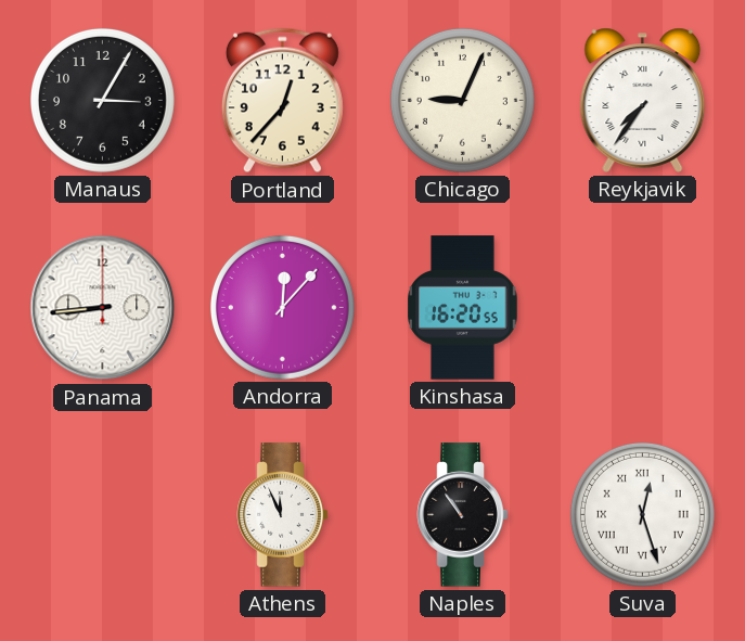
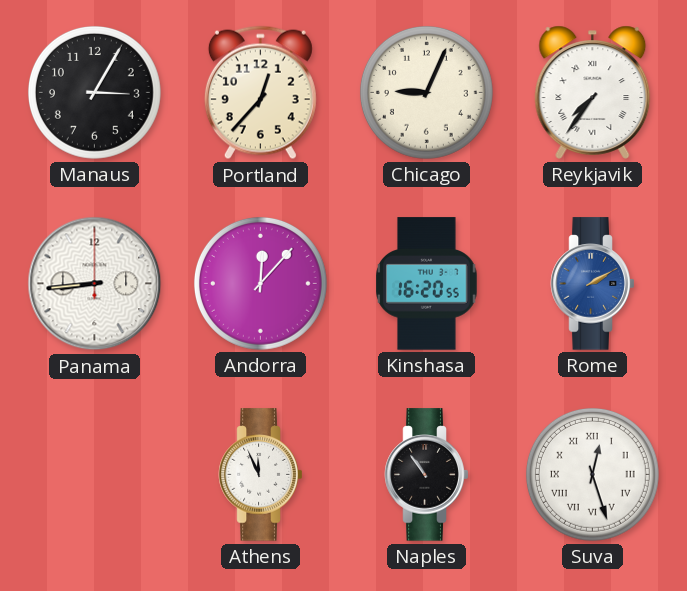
Rome: none -> 2:10 (593, 284)
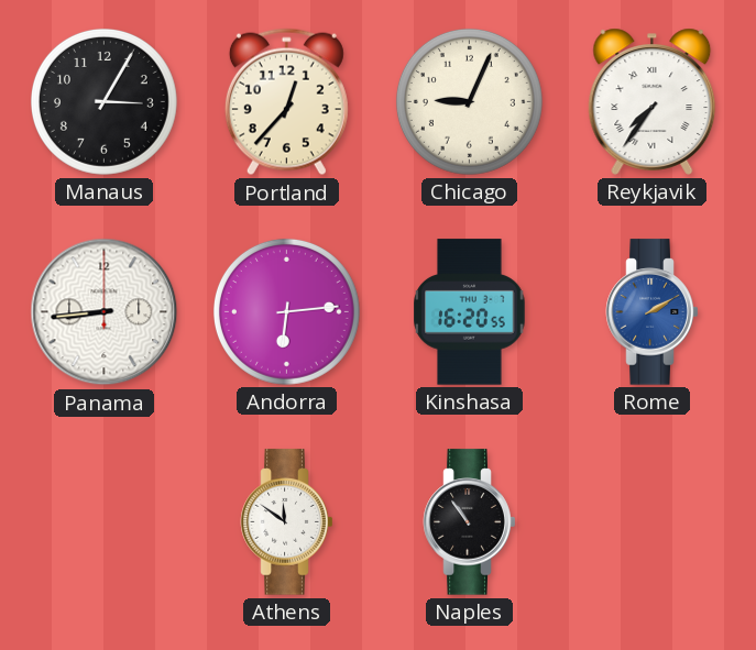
Andorra: 12:07 -> 6:14 (286, 311)
Athens: 11:56 -> 11:51 (287, 522)
Suva: 12:27 -> none (592, 474)
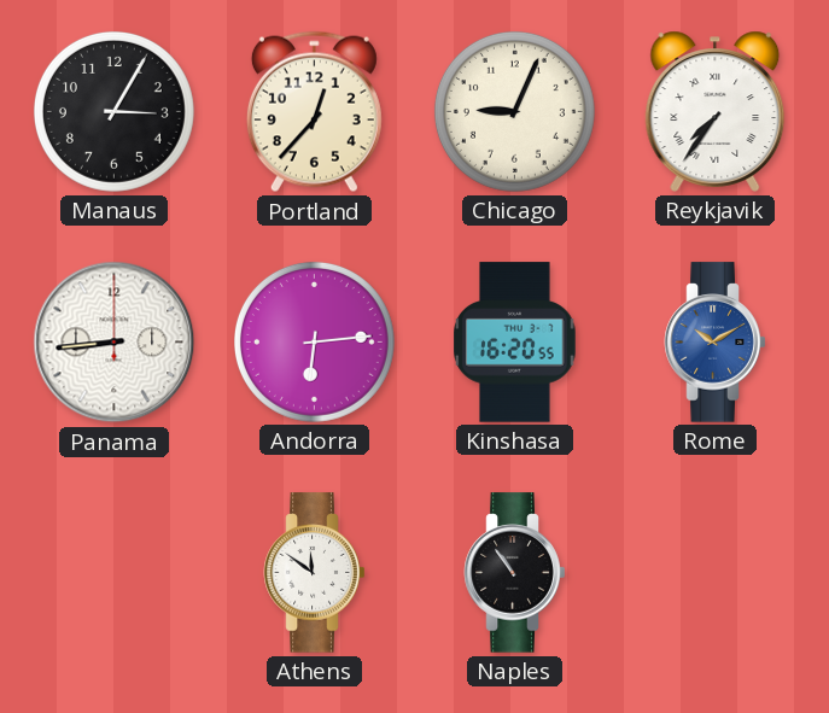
Rome: 2:10 -> 10:10 (716, 343)
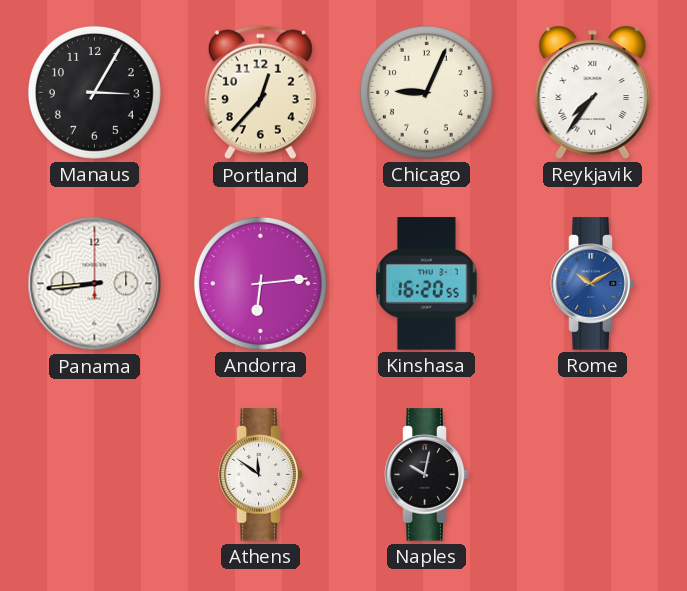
Naples: 10:54 -> 10:02 (427, 475)
